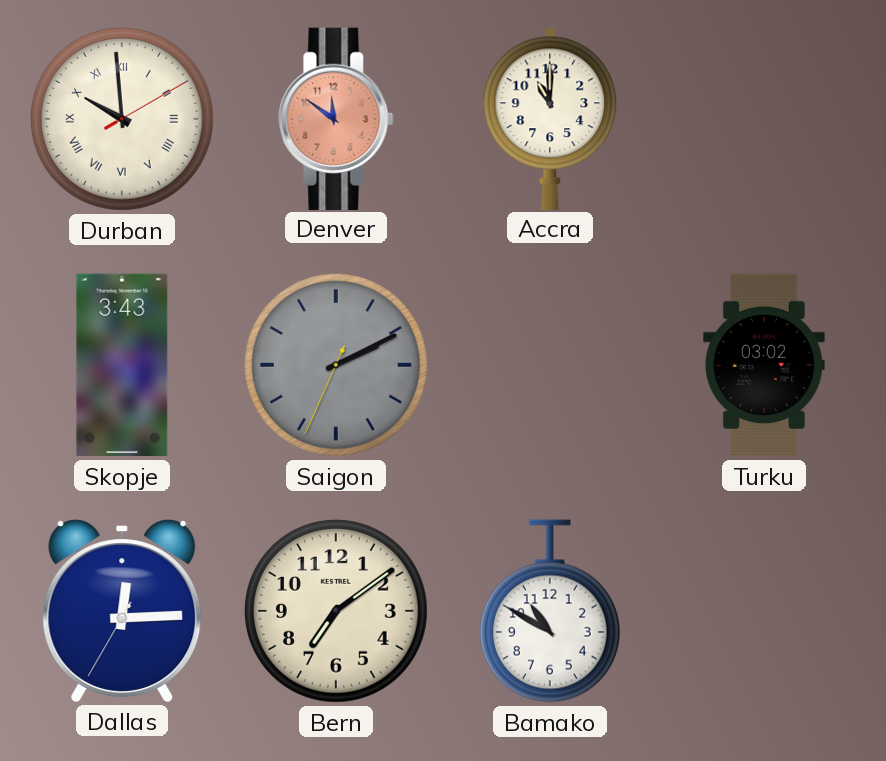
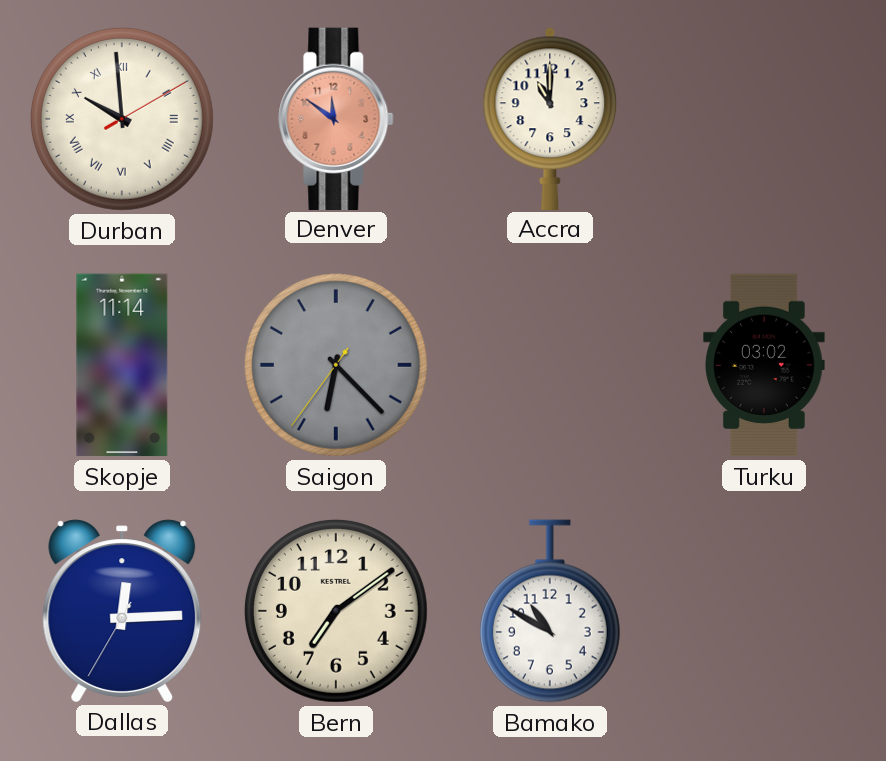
Skopje: 3:43 -> 11:14 (122, 365)
Saigon: 2:10 -> 6:22 (336, 365)
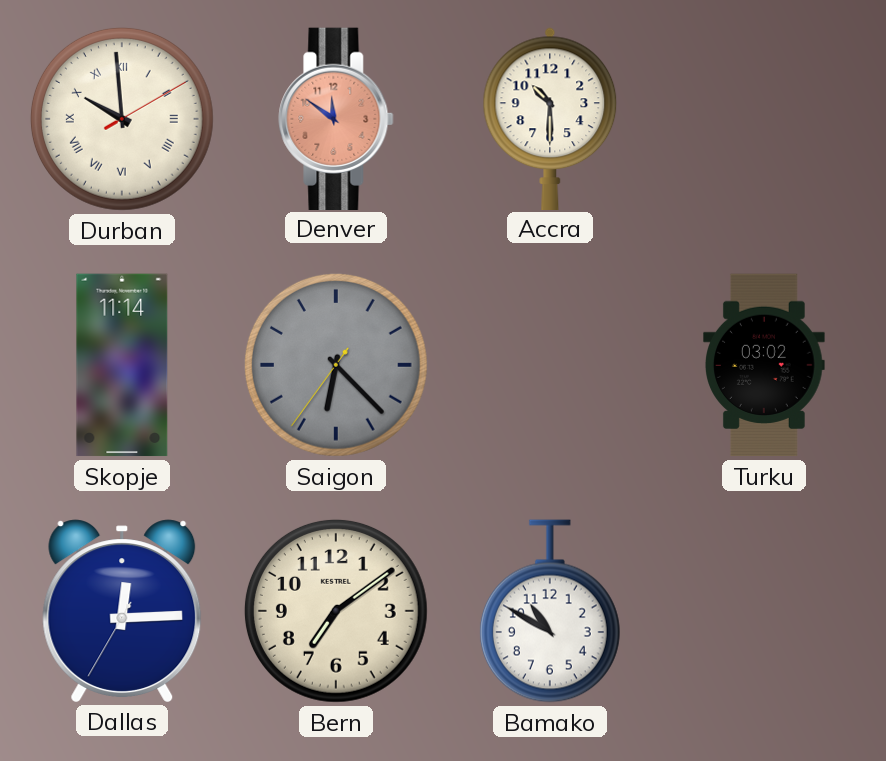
Accra: 11:00 -> 10:30 (550, 118)
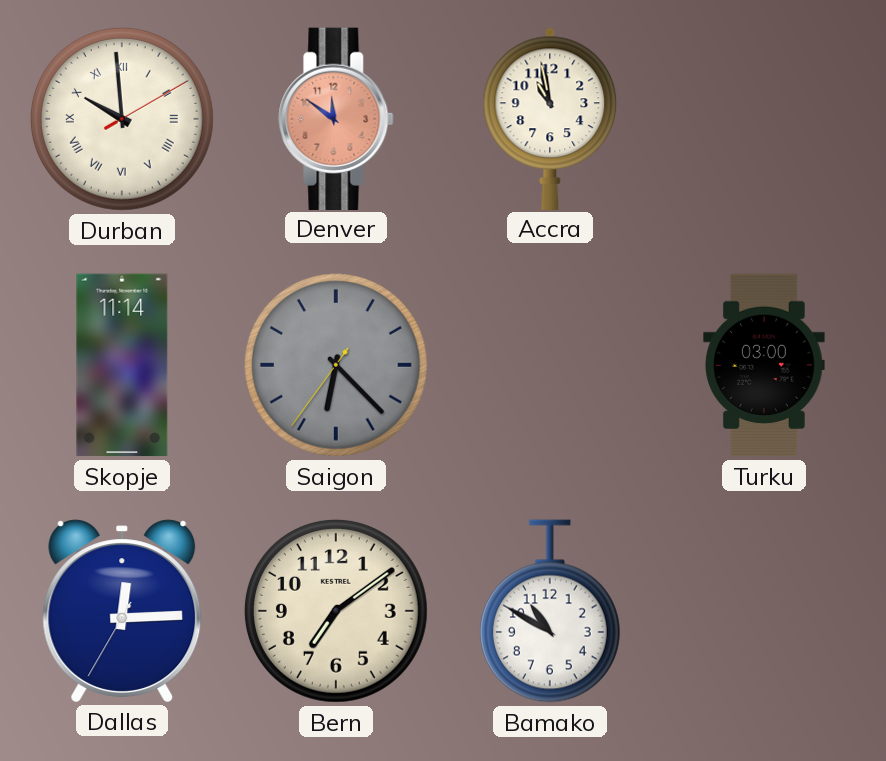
Accra: 10:30 -> 10:58 (550, 118)
Turku: 03:02 -> 03:00 (765, 365)
